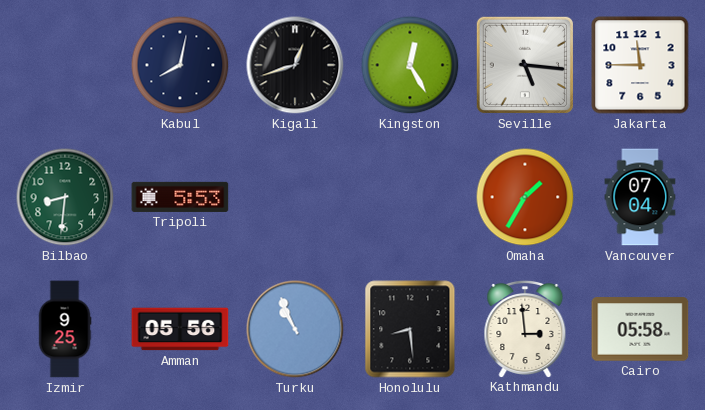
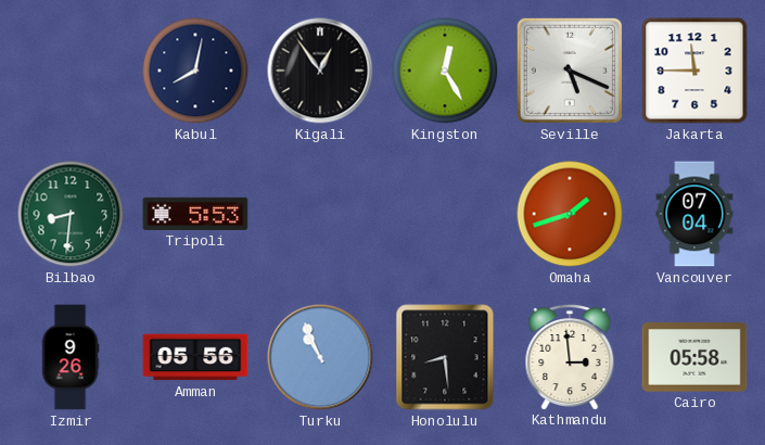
Kigali: 12:42 -> 12:54 (320, 71)
Seville: 5:16 -> 5:19 (570, 71)
Omaha: 1:35 -> 1:42 (570, 214)
Izmir: 9:25 -> 9:26 (71, 357)
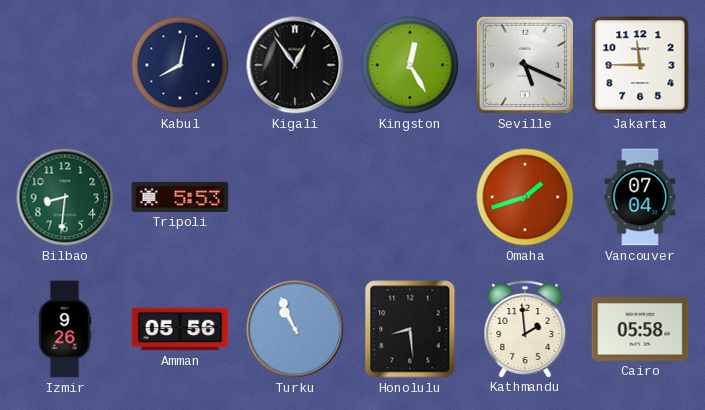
Kathmandu: 2:59 -> 1:59 (525, 328)
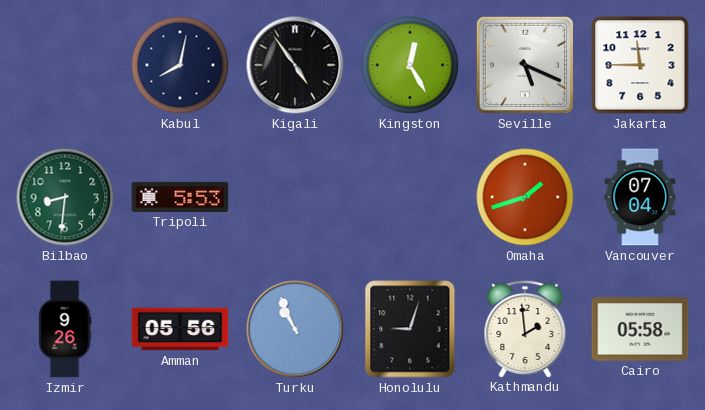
Kigali: 12:54 -> 4:54 (295, 65)
Honolulu: 8:29 -> 9:03 (410, 329)
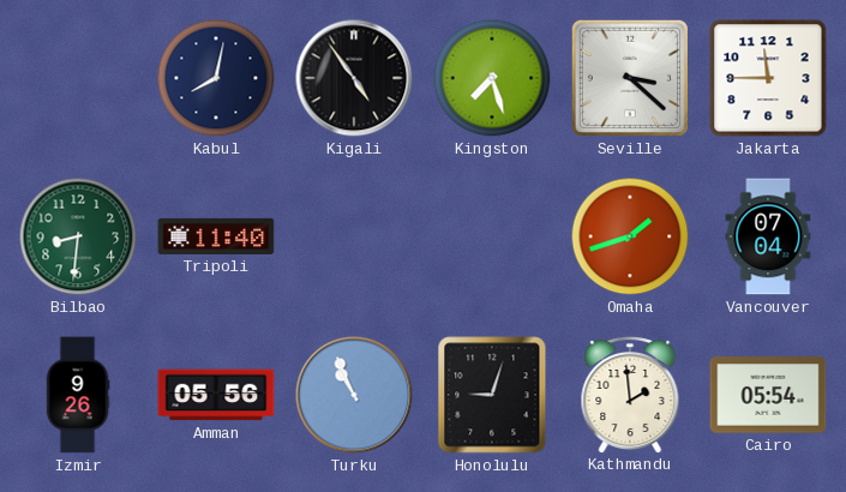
Kingston: 12:25 -> 7:27 (492, 78)
Seville: 5:19 -> 3:22 (630, 78)
Tripoli: 5:53 -> 11:40 (216, 236)
Cairo: 05:58 -> 05:54 (768, 395)
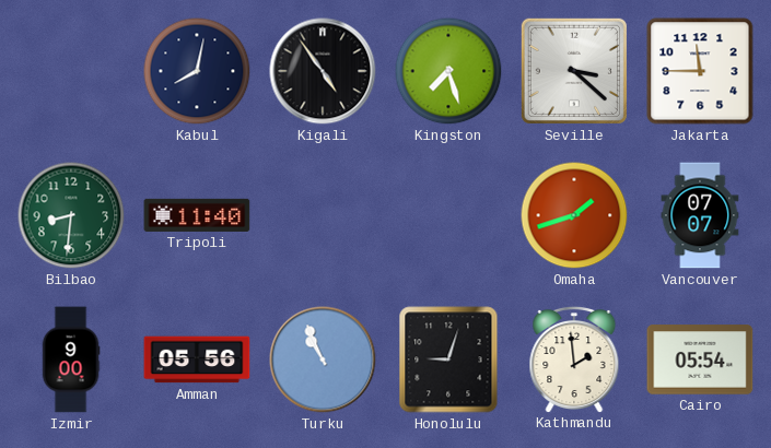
Vancouver: 07:04 -> 07:07 (700, 215)
Izmir: 9:26 -> 9:00 (71, 359)
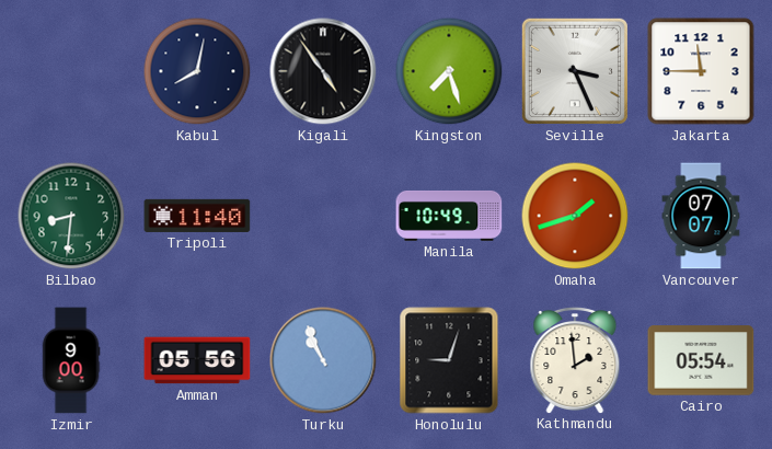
Seville: 3:22 -> 3:26 (575, 71)
Manila: none -> 10:49 (449, 216)
